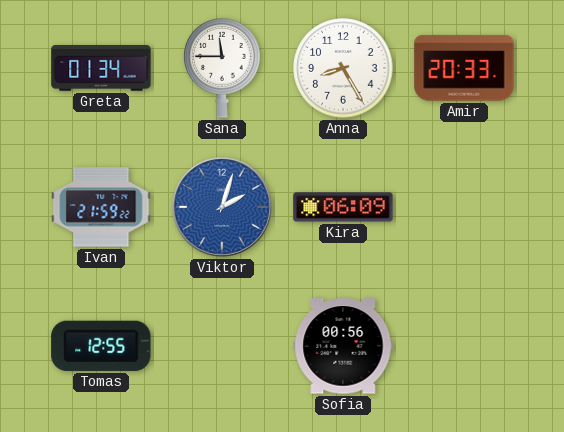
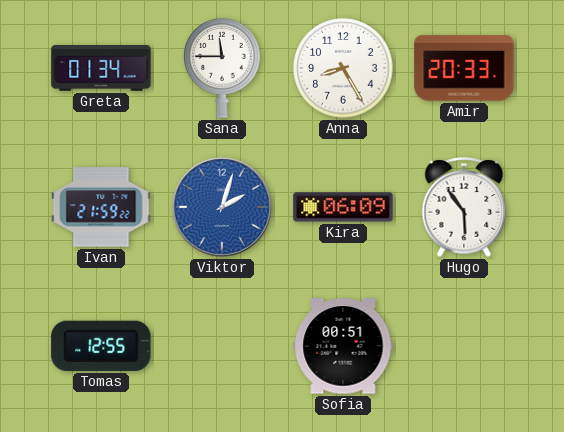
Hugo: none -> 5:54 (464, 207)
Sofia: 00:56 -> 00:51 (343, 346)
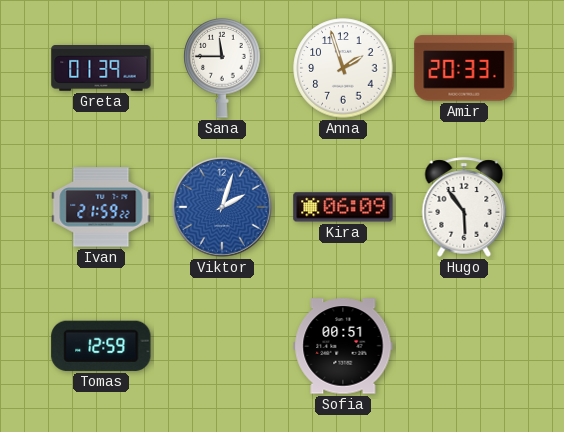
Greta: 01:34 -> 01:39 (101, 69)
Anna: 8:25 -> 1:57 (343, 68)
Tomas: 12:55 -> 12:59 (101, 346)
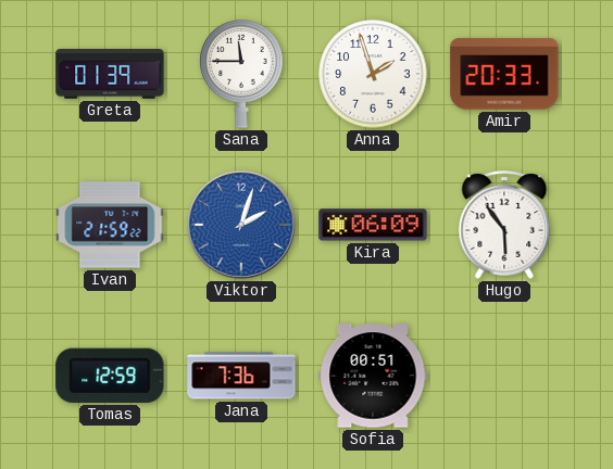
Jana: none -> 7:36 (241, 376)
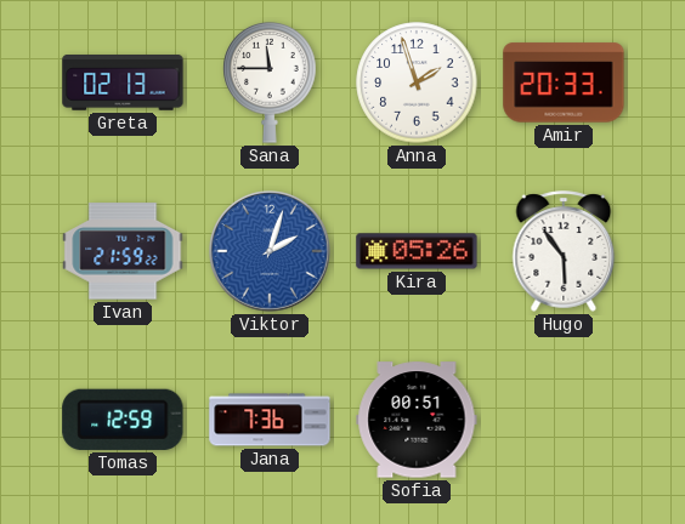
Greta: 01:39 -> 02:13 (123, 84)
Kira: 06:09 -> 05:26 (417, 251)
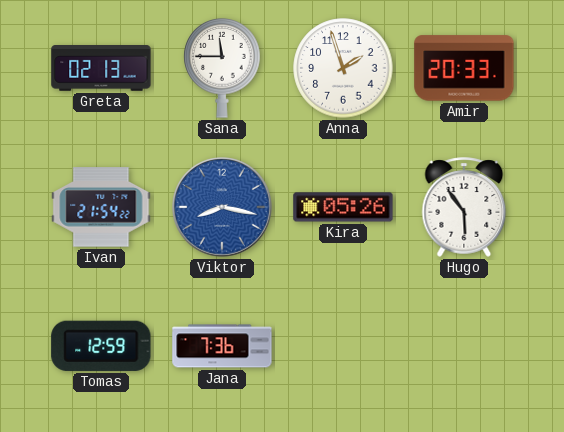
Ivan: 21:59 -> 21:54 (101, 207)
Viktor: 2:03 -> 8:17 (223, 208)
Sofia: 00:51 -> none (417, 420)
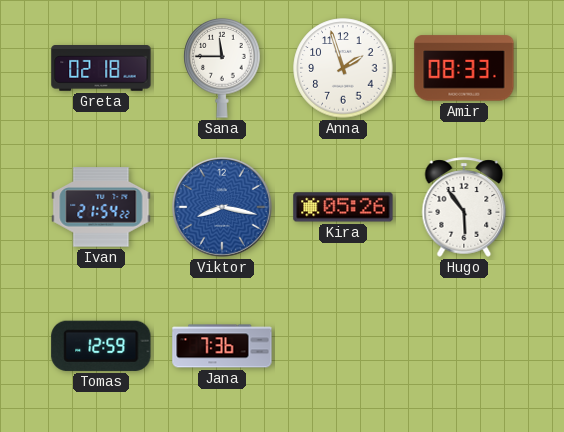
Greta: 02:13 -> 02:18 (101, 69)
Amir: 20:33 -> 08:33 (464, 68)
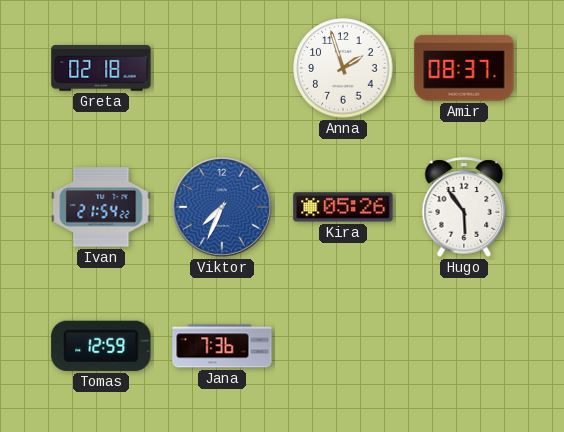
Sana: 11:45 -> none (222, 69)
Amir: 08:33 -> 08:37 (464, 68)
Viktor: 8:17 -> 7:34 (223, 208)
